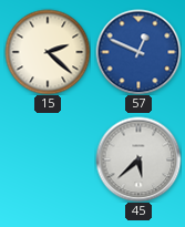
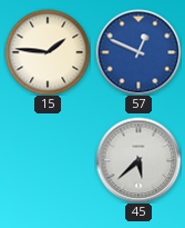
15: 2:22 -> 1:46 (48, 52)
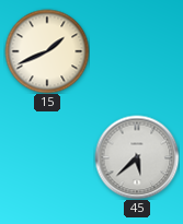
15: 1:46 -> 1:41 (47, 51)
57: 12:49 -> none (138, 52)
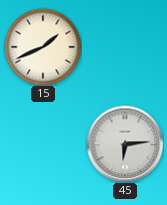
45: 5:38 -> 6:14 (125, 144)
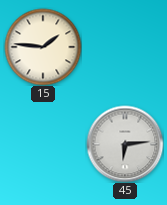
15: 1:41 -> 1:46 (43, 47)
